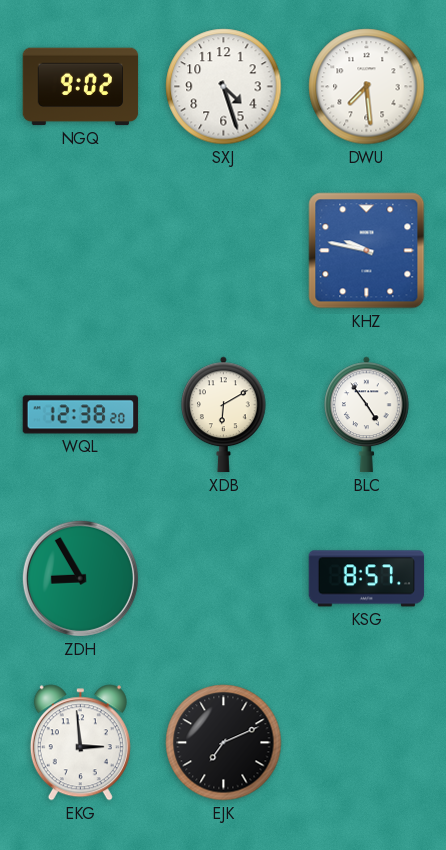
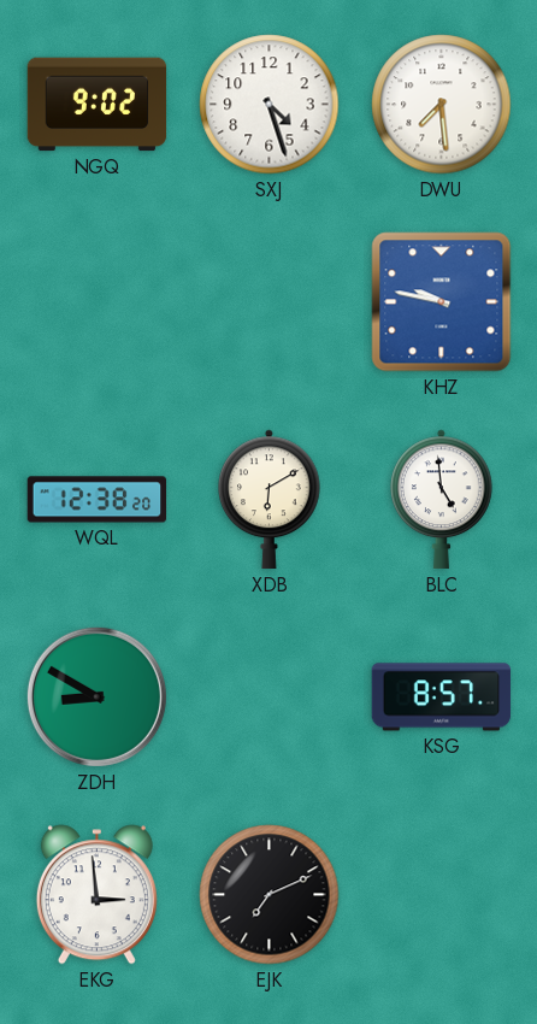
BLC: 4:54 -> 4:59 (442, 500)
ZDH: 8:55 -> 8:50 (96, 696)
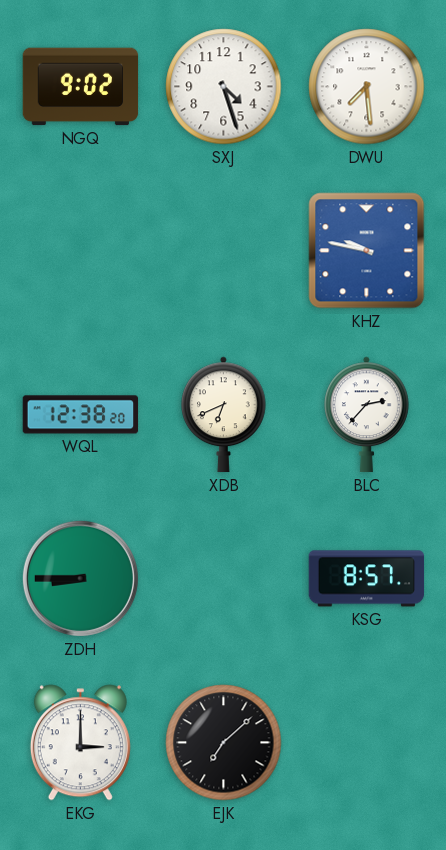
XDB: 6:10 -> 6:41 (224, 415)
BLC: 4:59 -> 2:37 (367, 415)
ZDH: 8:50 -> 8:45 (80, 578)
EKG: 2:59 -> 3:00 (80, 743)
EJK: 7:11 -> 7:08 (224, 743)
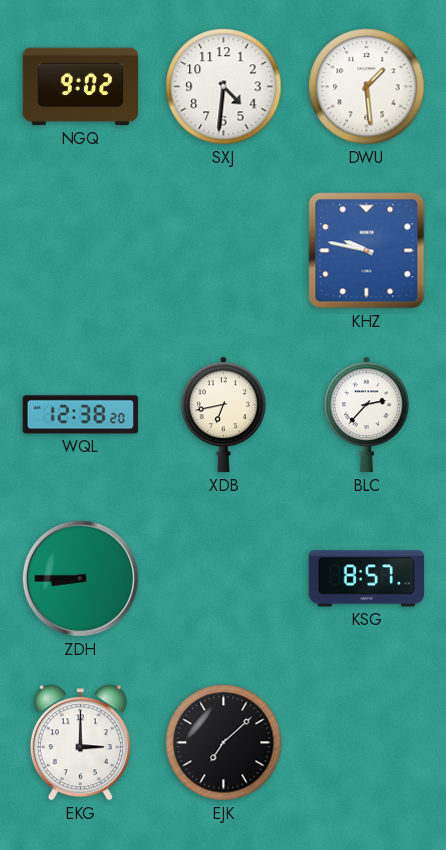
SXJ: 4:27 -> 4:31 (224, 87)
DWU: 7:29 -> 1:29 (367, 87)
XDB: 6:41 -> 6:43 (224, 415)
